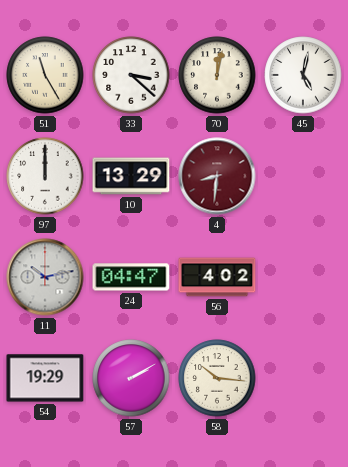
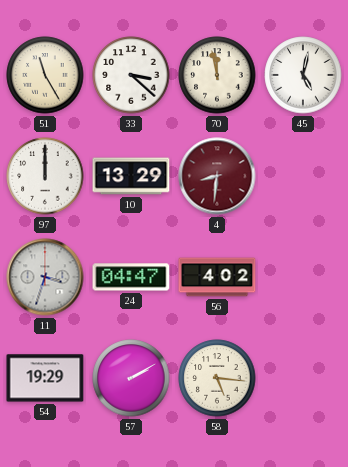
70: 12:02 -> 11:58 (217, 75)
11: 10:13 -> 3:33 (45, 277)
58: 10:16 -> 5:16 (217, 378)
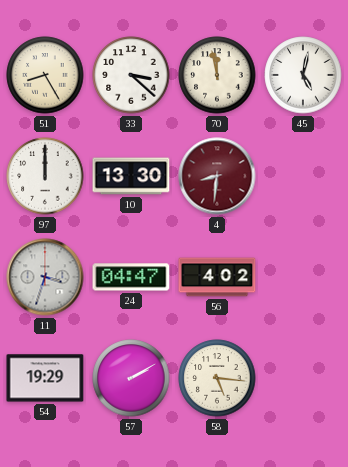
51: 11:25 -> 8:25 (45, 75)
10: 13:29 -> 13:30 (131, 176)
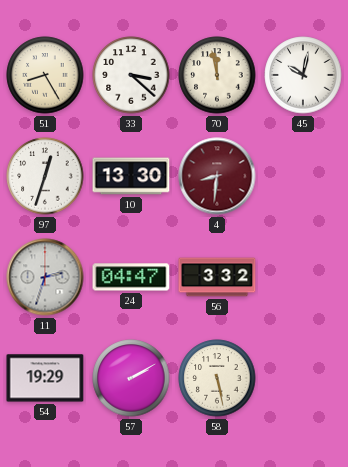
45: 5:02 -> 10:02 (303, 75)
97: 12:00 -> 12:33 (45, 176)
11: 3:33 -> 2:33 (45, 277)
56: 4:02 -> 3:32 (217, 277)
58: 5:16 -> 5:28 (217, 378)
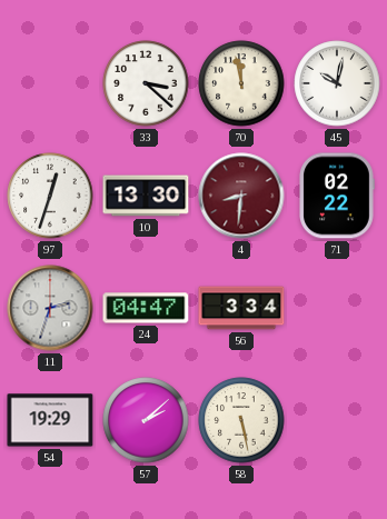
51: 8:25 -> none (45, 75)
71: none -> 02:22 (337, 196)
56: 3:32 -> 3:34 (241, 308)
57: 2:10 -> 2:08 (146, 420)
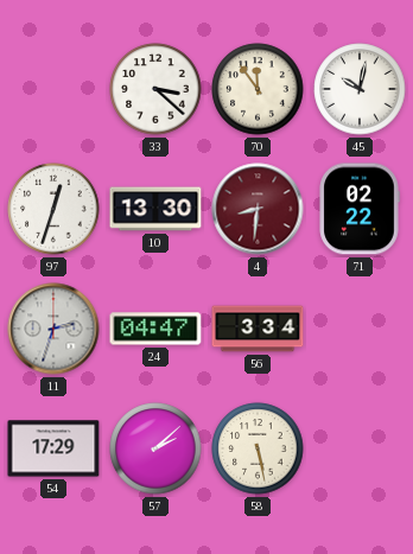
70: 11:58 -> 11:54 (258, 89)
54: 19:29 -> 17:29 (53, 448)
